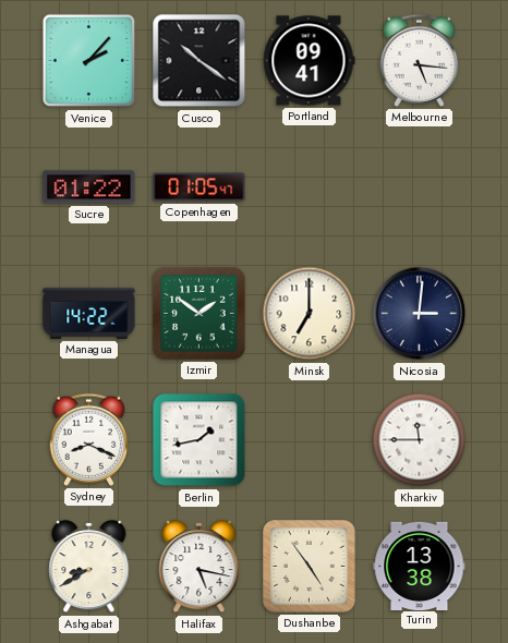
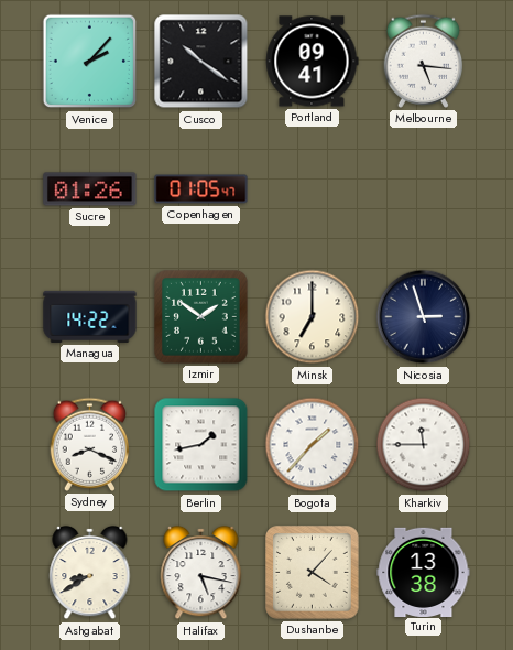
Sucre: 01:22 -> 01:26 (90, 189)
Nicosia: 3:01 -> 2:57 (424, 317)
Bogota: none -> 1:37 (313, 445)
Dushanbe: 4:54 -> 4:07 (313, 573)
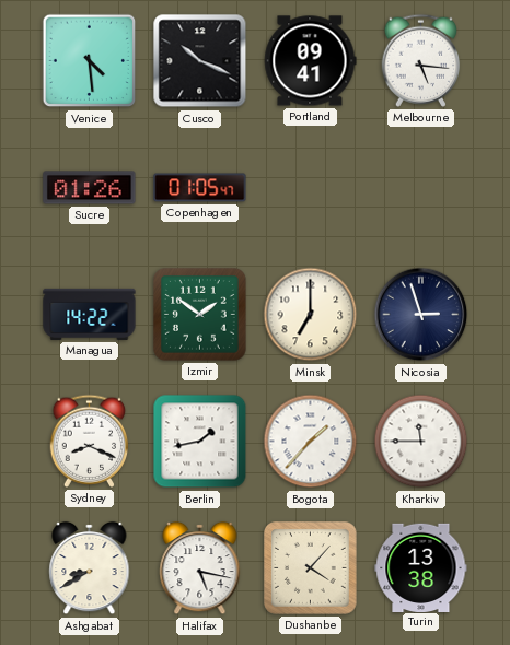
Venice: 2:07 -> 4:29 (90, 61)
Cusco: 10:21 -> 10:19 (200, 61)
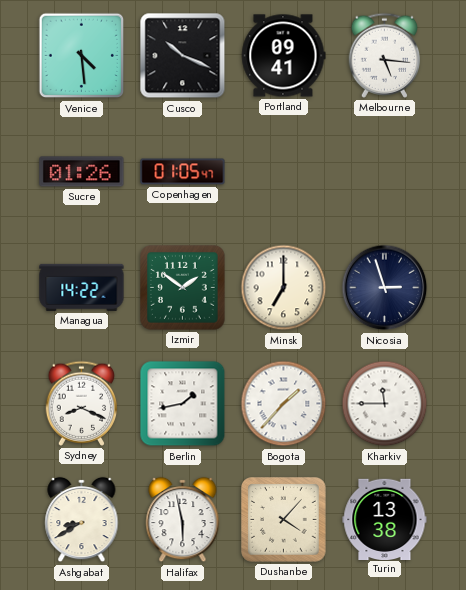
Halifax: 5:17 -> 5:58 (183, 520)
